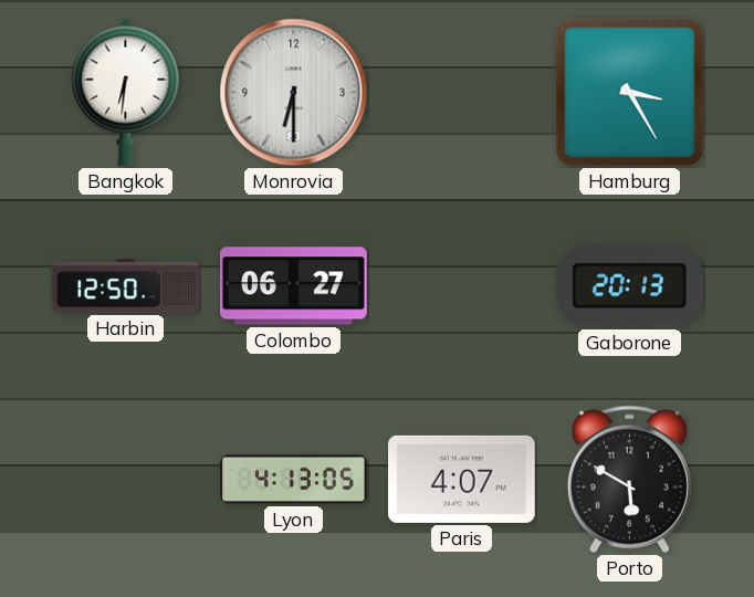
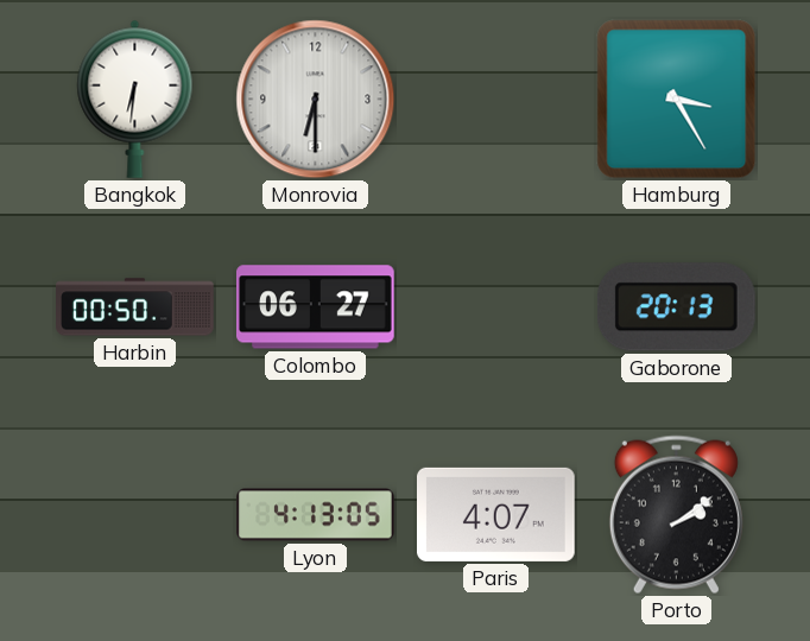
Harbin: 12:50 -> 00:50 (135, 307)
Porto: 5:50 -> 2:09 (676, 515)
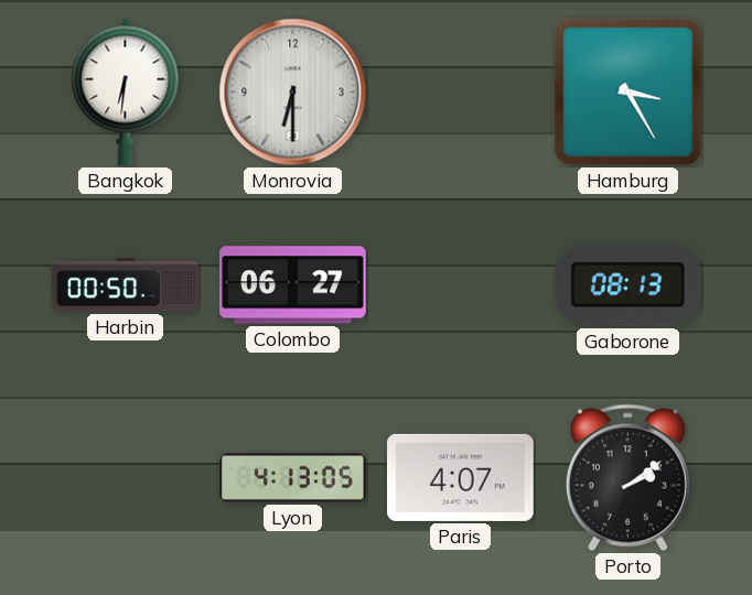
Gaborone: 20:13 -> 08:13 (627, 285)
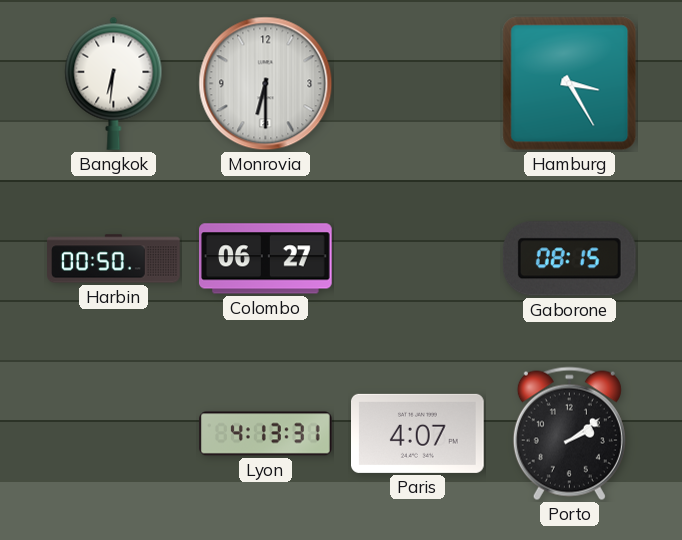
Gaborone: 08:13 -> 08:15 (569, 259)
Lyon: 4:13:05 -> 4:13:31 (266, 434)
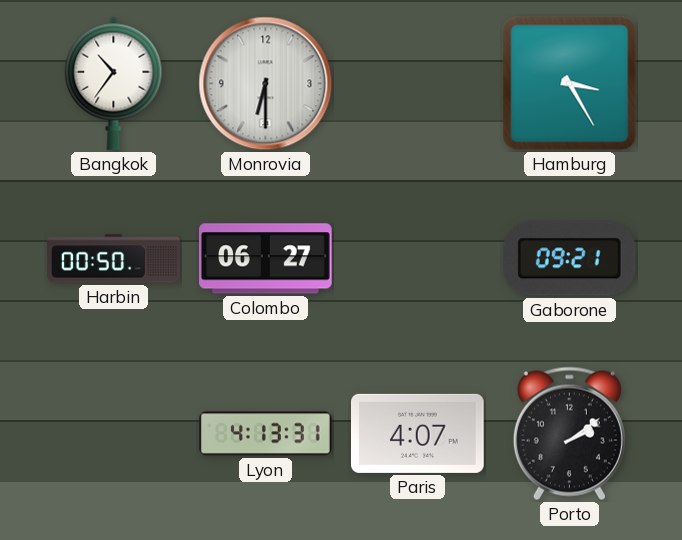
Bangkok: 6:31 -> 10:36 (114, 83)
Gaborone: 08:15 -> 09:21 (569, 259)
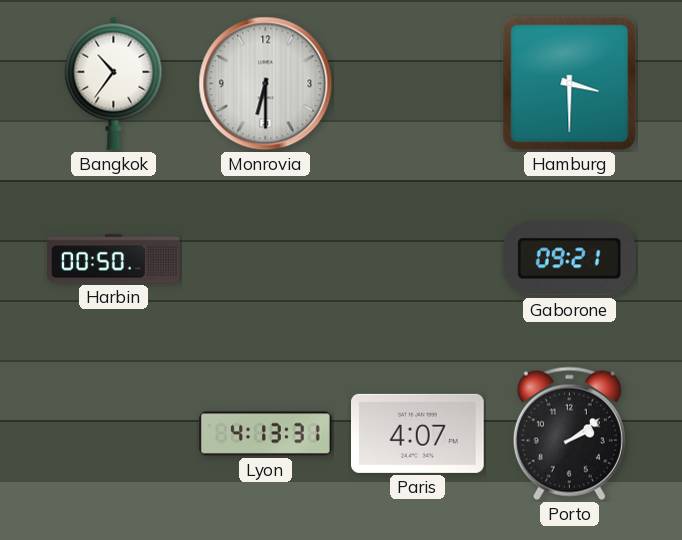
Hamburg: 3:25 -> 3:30 (570, 84)
Colombo: 06:27 -> none (266, 259)
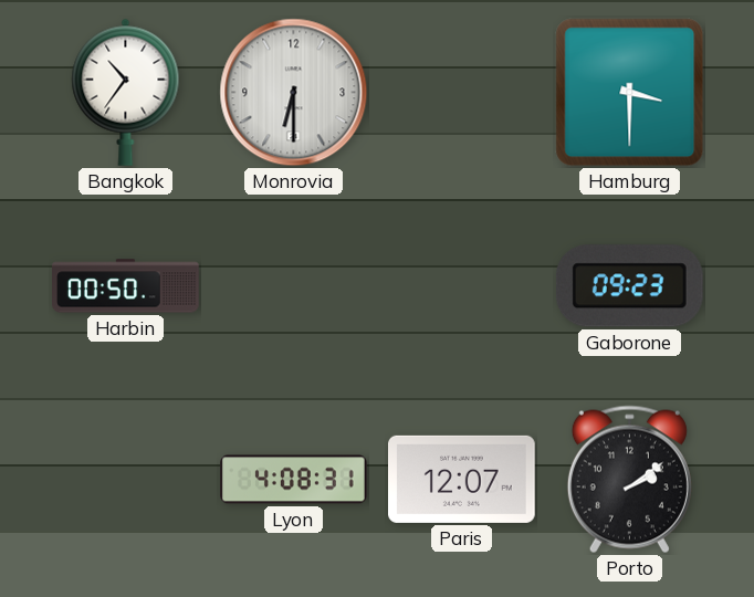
Gaborone: 09:21 -> 09:23 (629, 286)
Lyon: 4:13 -> 4:08 (294, 480)
Paris: 4:07 -> 12:07 (462, 479)
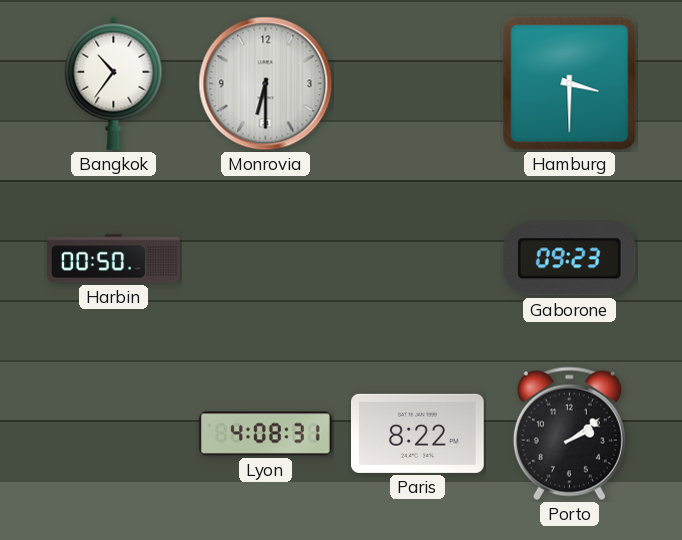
Paris: 12:07 -> 8:22 (418, 433)
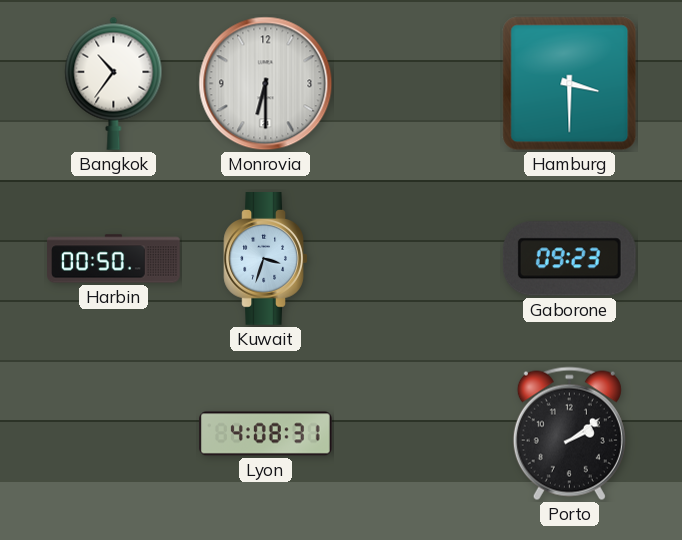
Kuwait: none -> 3:33 (266, 259)
Paris: 8:22 -> none (418, 433)
